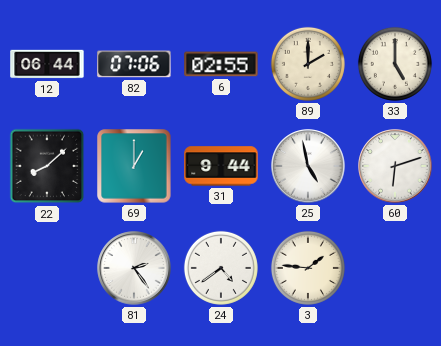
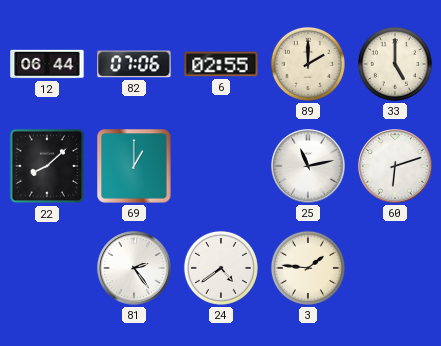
31: 9:44 -> none (221, 166)
25: 4:58 -> 11:13 (308, 166)
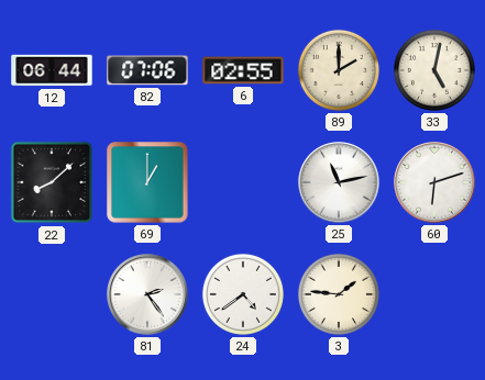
33: 5:00 -> 5:02 (434, 70)
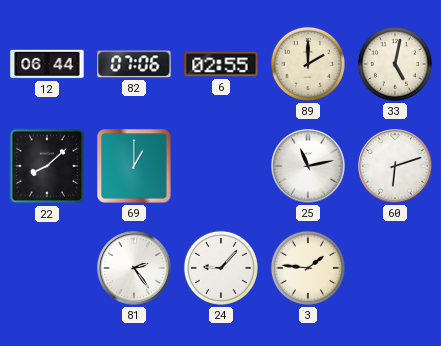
24: 4:39 -> 9:07 (221, 268)
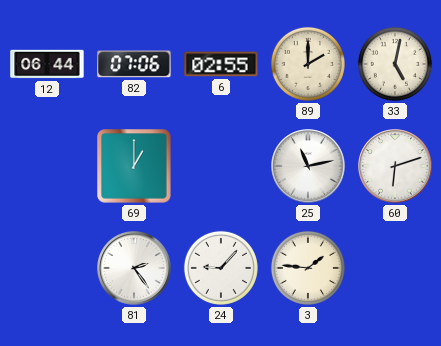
22: 8:08 -> none (47, 166)
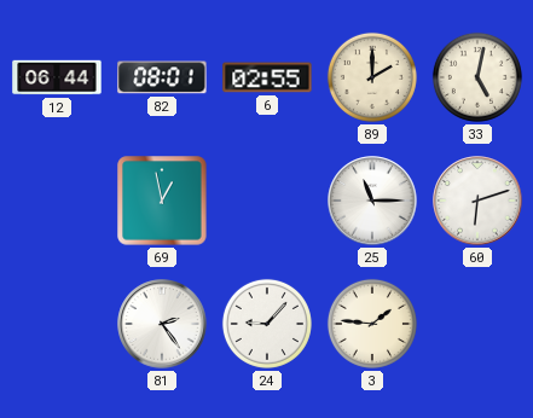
82: 07:06 -> 08:01 (162, 77)
69: 1:00 -> 12:58 (162, 201)
25: 11:13 -> 11:15 (372, 201)
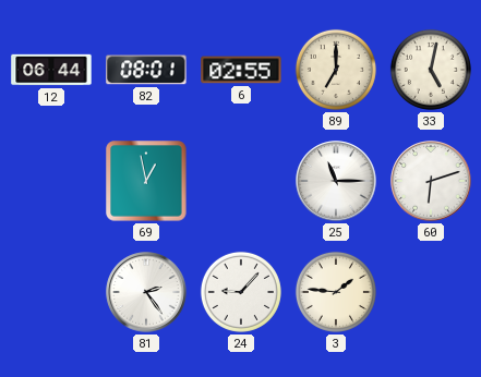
89: 2:00 -> 7:00 (336, 70)
